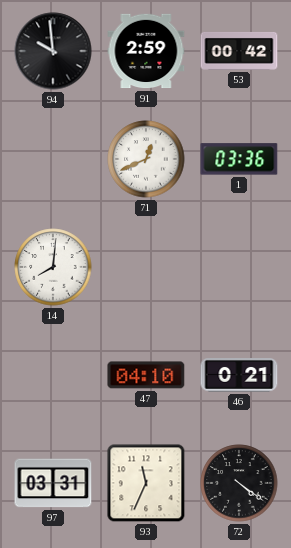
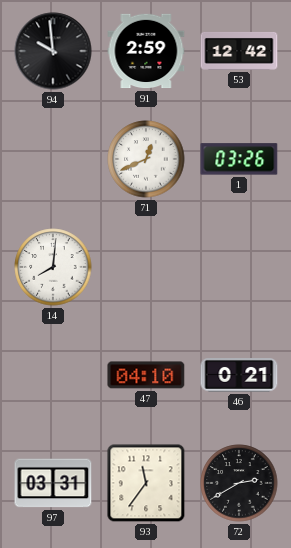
53: 00:42 -> 12:42 (239, 51)
1: 03:36 -> 03:26 (239, 159)
93: 11:34 -> 11:36 (146, 483)
72: 4:21 -> 2:40 (239, 483)
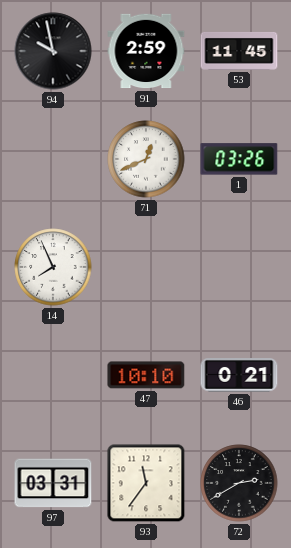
94: 9:59 -> 9:58 (53, 51)
53: 12:42 -> 11:45 (239, 51)
14: 8:01 -> 7:56 (53, 267)
47: 04:10 -> 10:10 (146, 375)
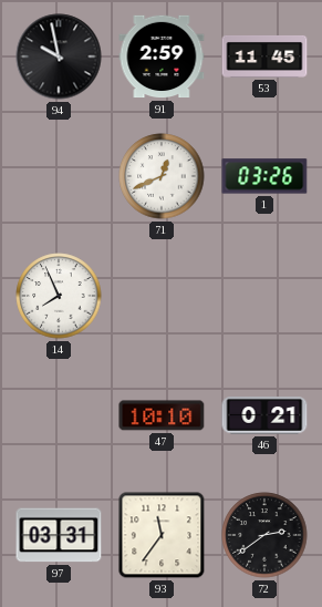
72: 2:40 -> 2:39 (264, 535)
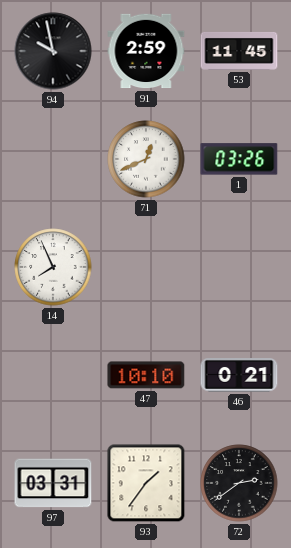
93: 11:36 -> 1:36 (146, 483)
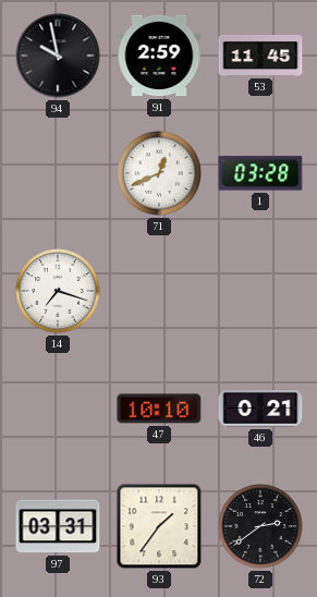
1: 03:26 -> 03:28 (260, 173)
14: 7:56 -> 7:18 (58, 291)
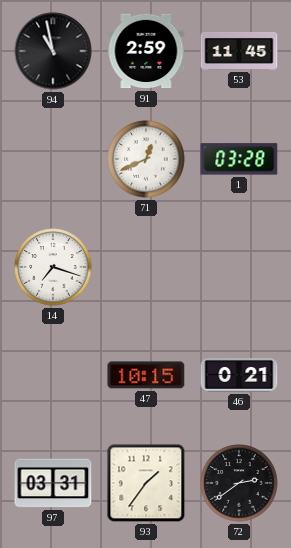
94: 9:58 -> 10:58 (53, 51)
47: 10:10 -> 10:15 (146, 375)
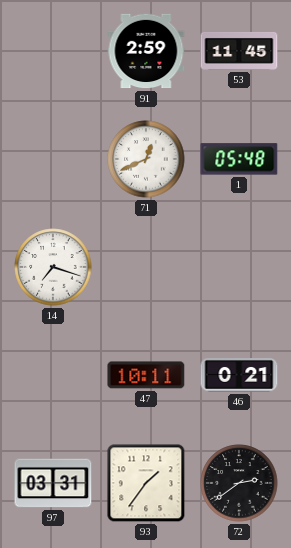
94: 10:58 -> none (53, 51)
1: 03:28 -> 05:48 (239, 159)
47: 10:15 -> 10:11 (146, 375)
